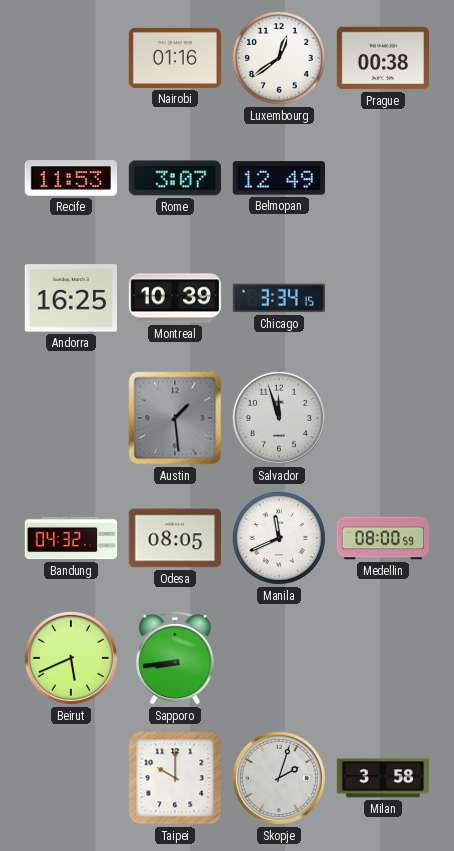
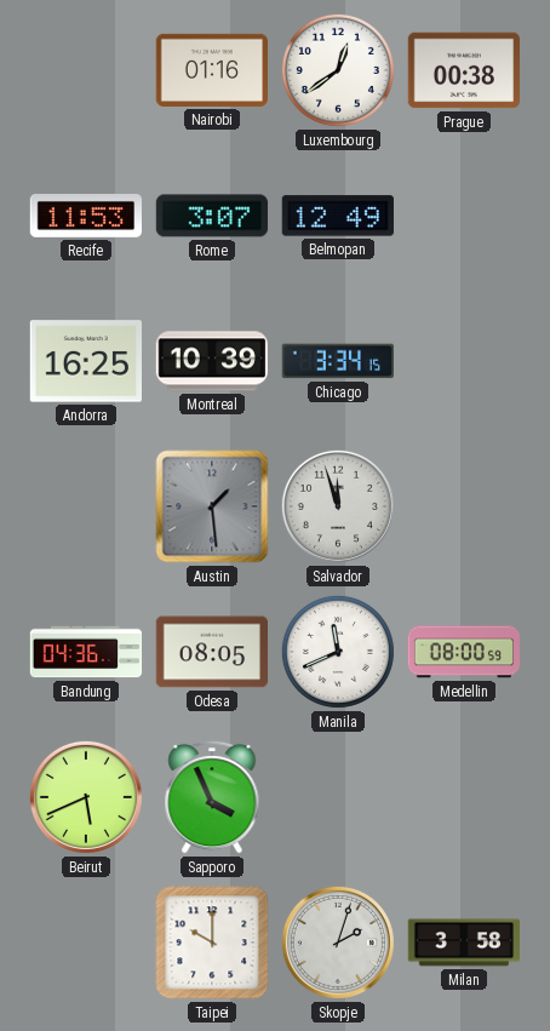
Bandung: 04:32 -> 04:36 (86, 652)
Sapporo: 8:44 -> 3:56 (212, 797)
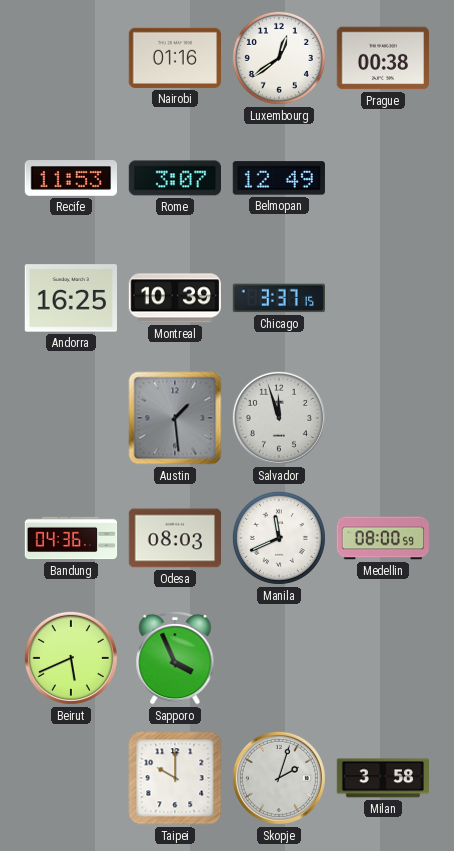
Chicago: 3:34 -> 3:37 (278, 298)
Odesa: 08:05 -> 08:03 (174, 538)
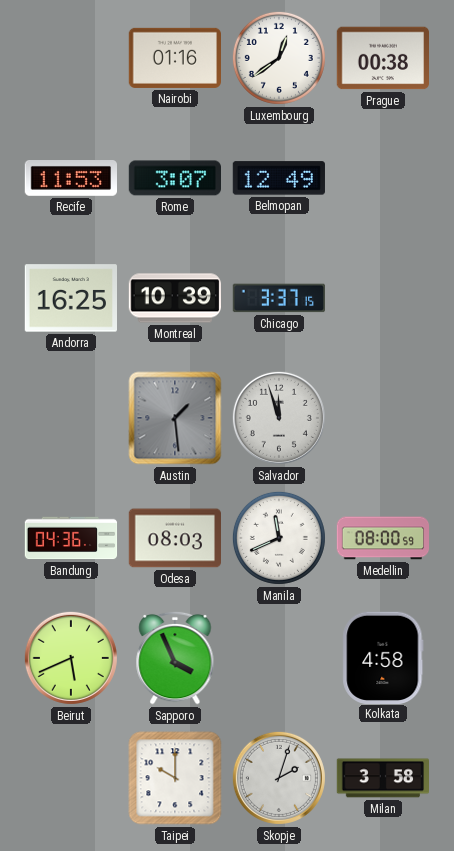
Kolkata: none -> 4:58 (383, 657)
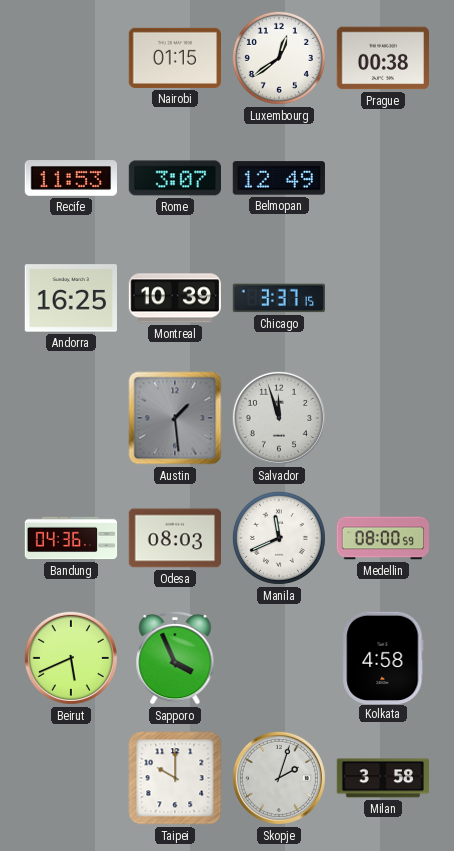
Nairobi: 01:16 -> 01:15 (174, 58)
